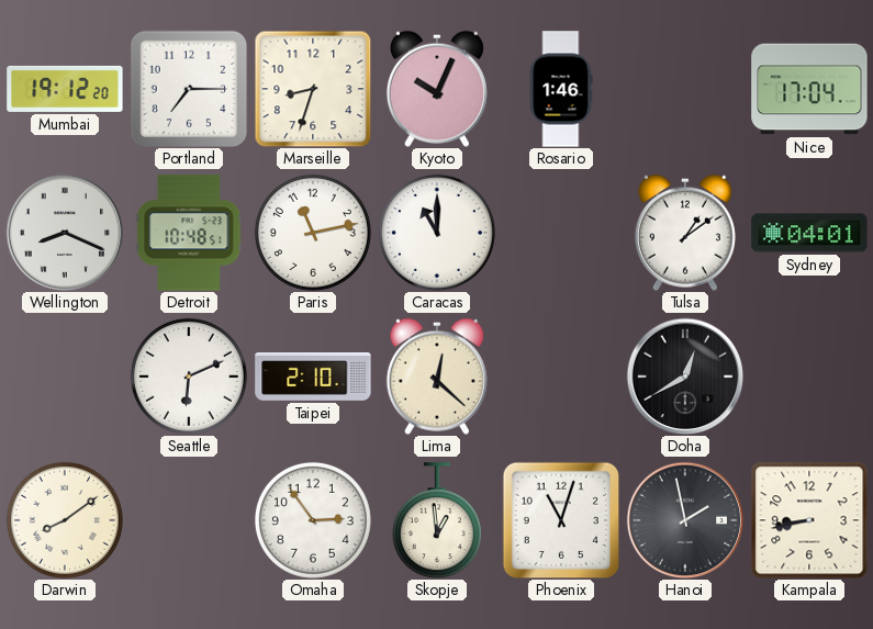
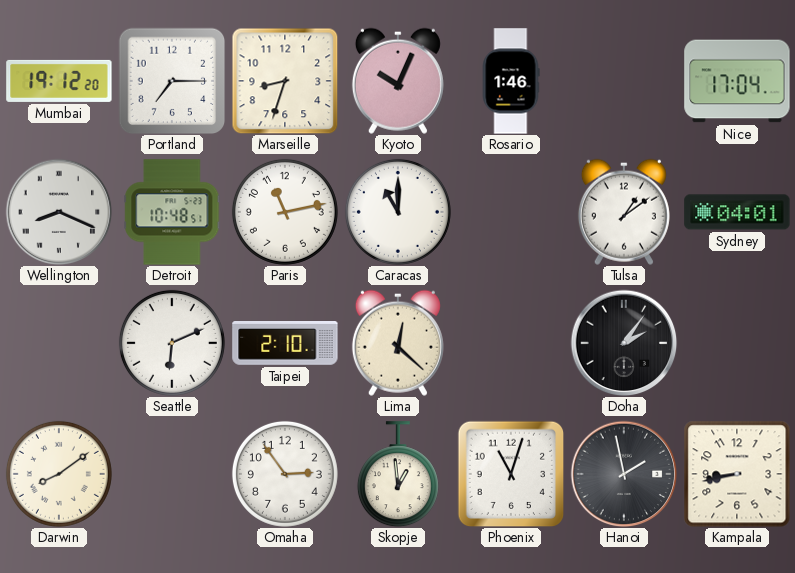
Doha: 12:40 -> 2:06 (624, 343)
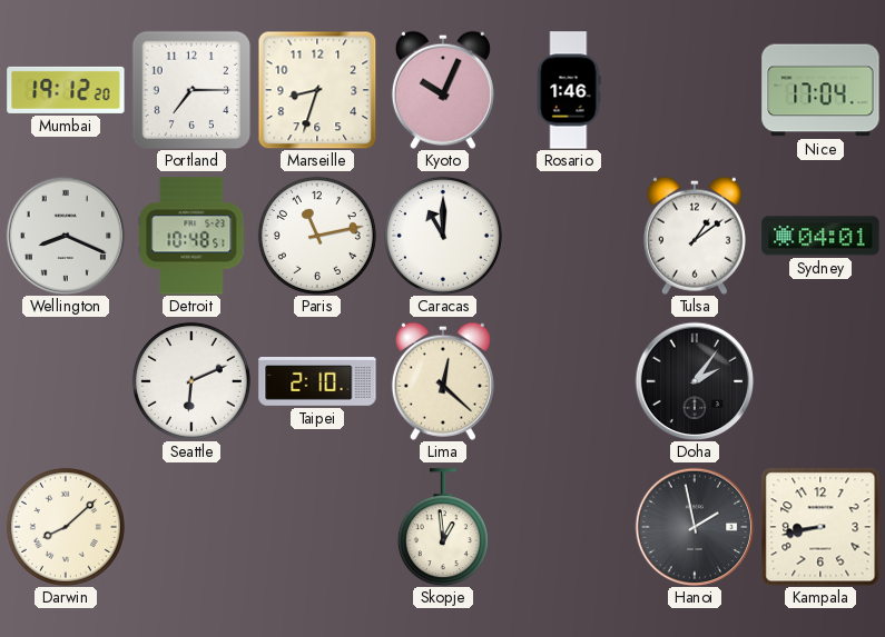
Darwin: 8:09 -> 8:08 (66, 527)
Omaha: 2:54 -> none (285, 474)
Phoenix: 11:03 -> none (511, 474)
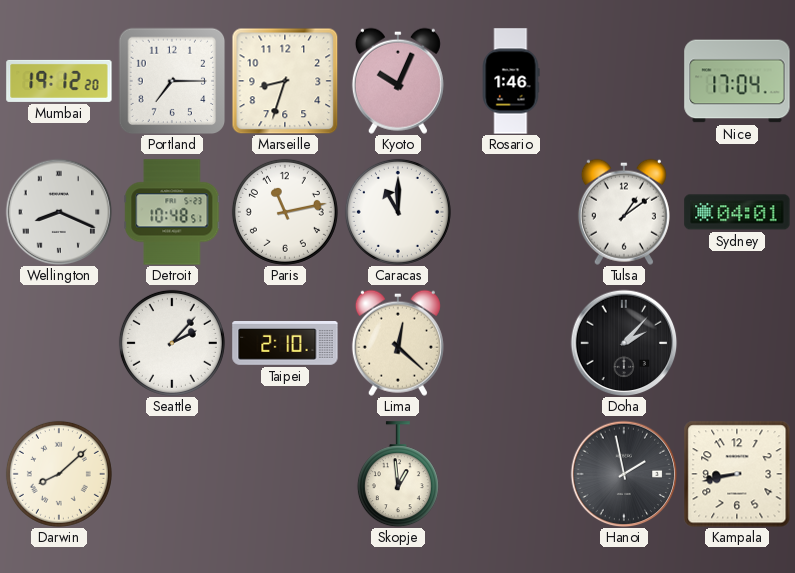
Seattle: 6:11 -> 2:07 (172, 343)
Doha: 2:06 -> 2:07 (624, 343)
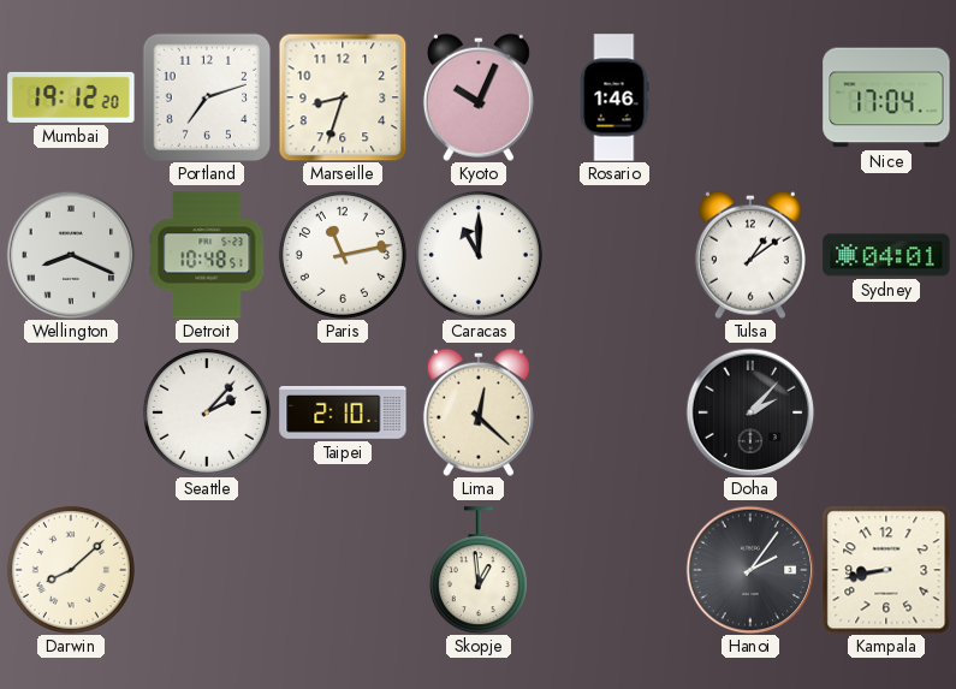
Portland: 7:15 -> 7:12 (207, 97)
Hanoi: 1:58 -> 2:06 (750, 570)
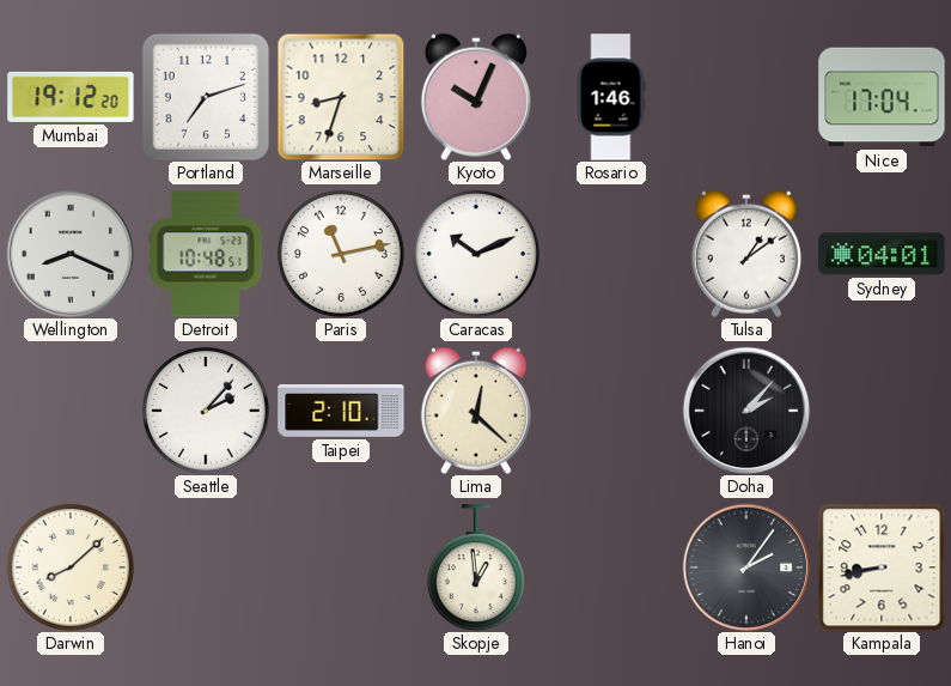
Caracas: 11:00 -> 10:11 (476, 254)
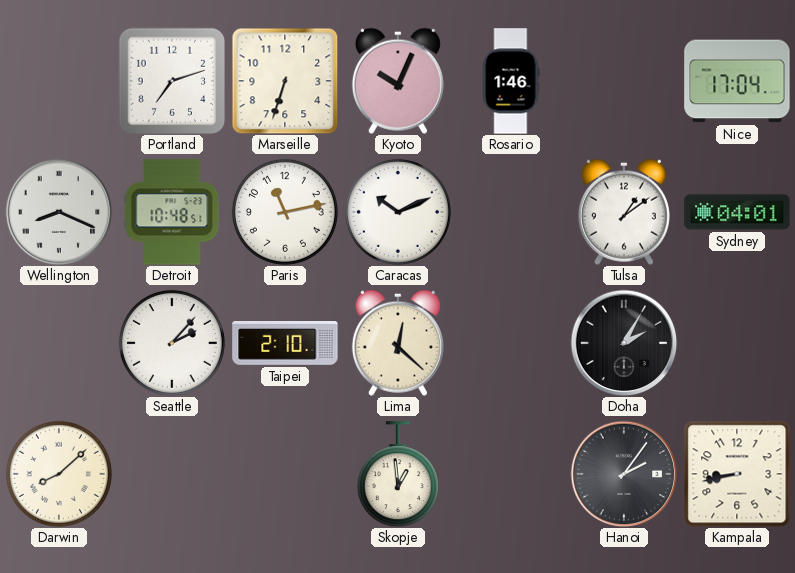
Mumbai: 19:12 -> none (71, 97)
Marseille: 8:33 -> 6:33 (285, 81)
Doha: 2:07 -> 2:05 (624, 343)
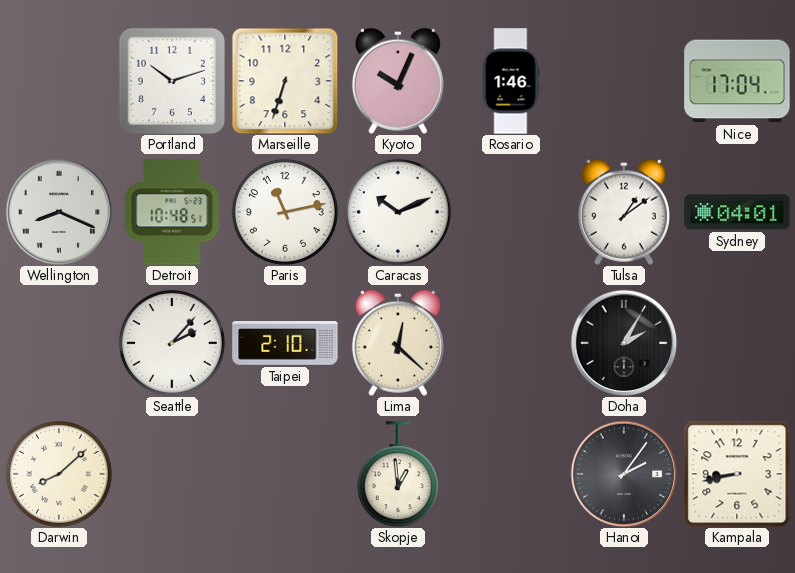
Portland: 7:12 -> 10:12 (172, 81)
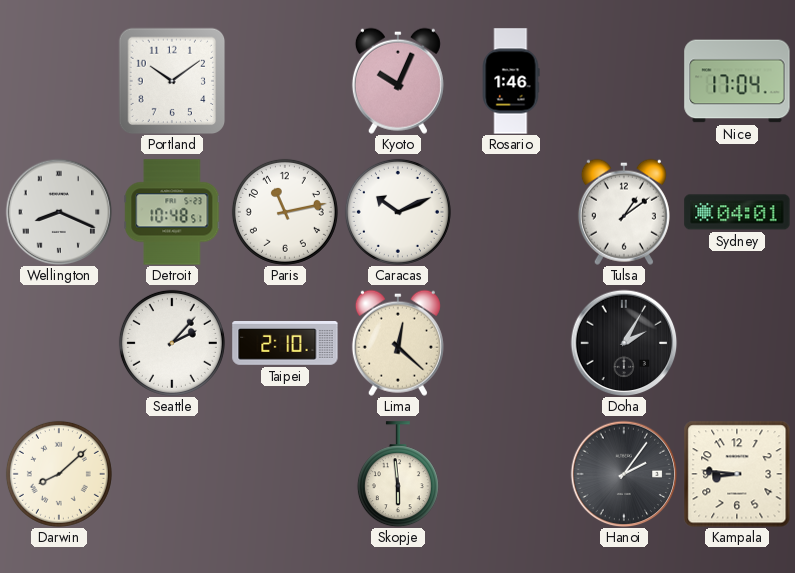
Portland: 10:12 -> 10:09 (172, 81)
Marseille: 6:33 -> none (285, 81)
Skopje: 12:59 -> 5:59 (398, 474)
Kampala: 8:43 -> 8:46 (737, 474)
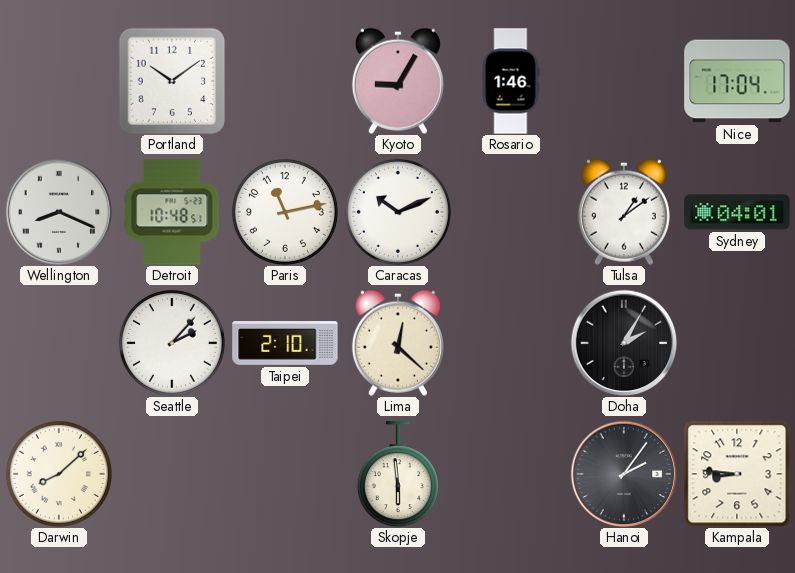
Kyoto: 10:04 -> 9:05 (398, 81)
